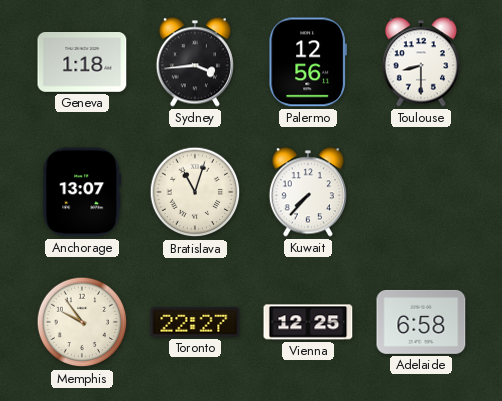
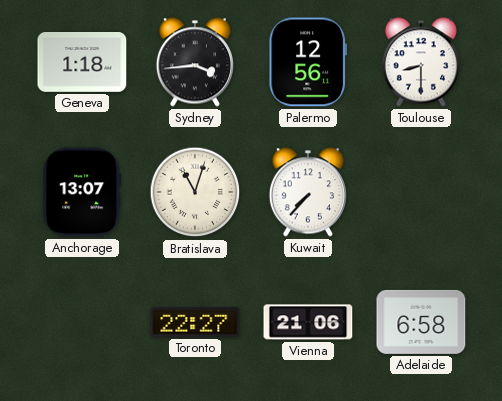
Memphis: 9:54 -> none (82, 322)
Vienna: 12:25 -> 21:06 (308, 322)
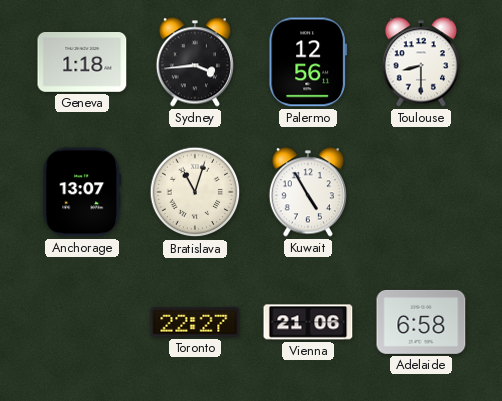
Kuwait: 7:37 -> 4:55 (308, 192)
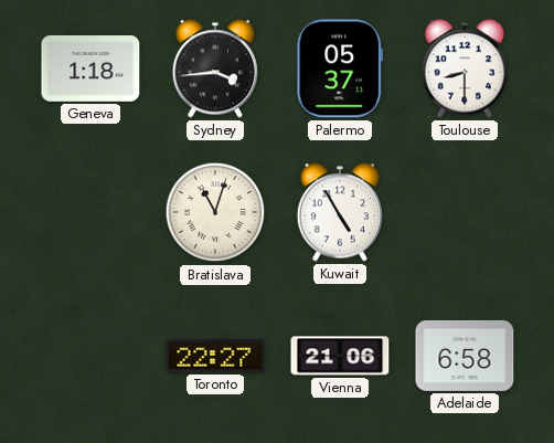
Palermo: 12:56 -> 05:37 (340, 68)
Anchorage: 13:07 -> none (82, 192)
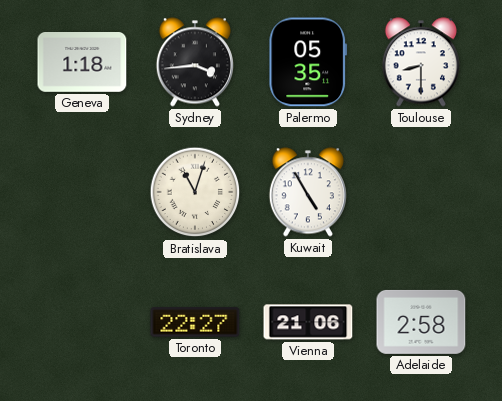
Palermo: 05:37 -> 05:35 (308, 62)
Adelaide: 6:58 -> 2:58 (421, 322)
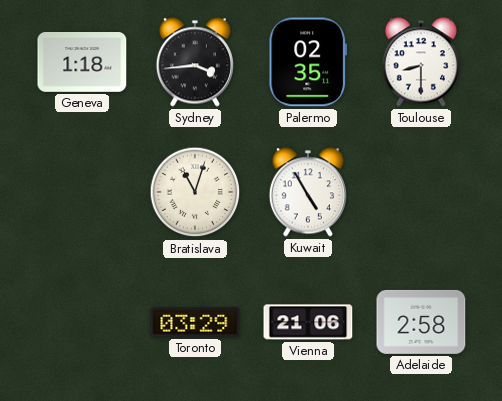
Palermo: 05:35 -> 02:35 (308, 62)
Toronto: 22:27 -> 03:29 (195, 322)
